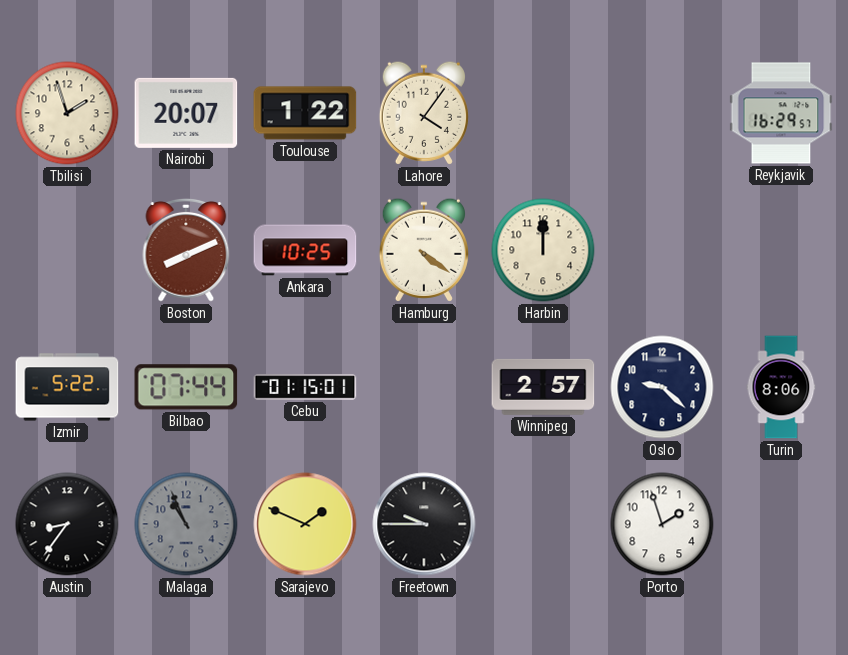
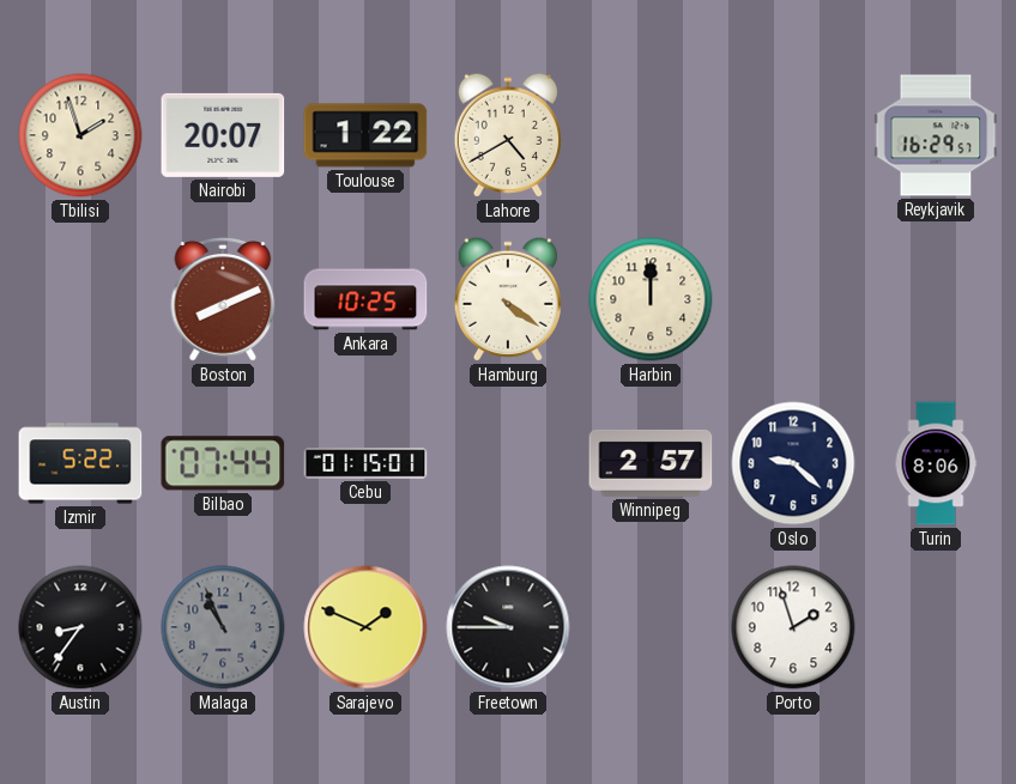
Lahore: 4:06 -> 4:40 (508, 135)
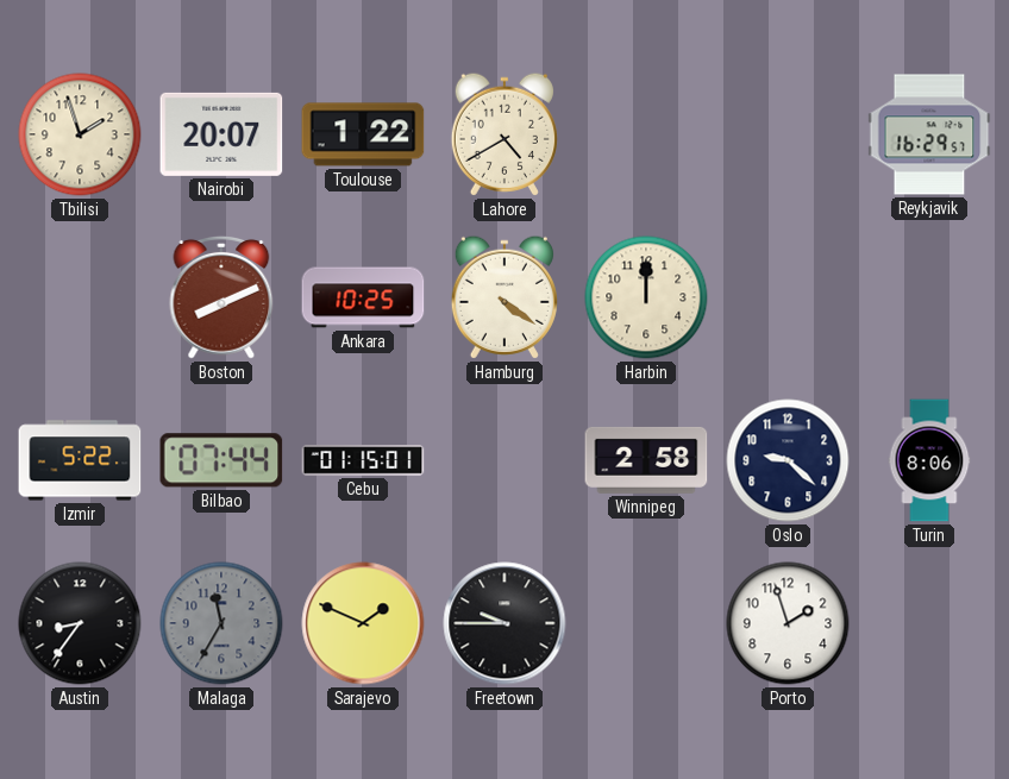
Winnipeg: 2:57 -> 2:58 (646, 460)
Malaga: 10:56 -> 11:35 (221, 623)
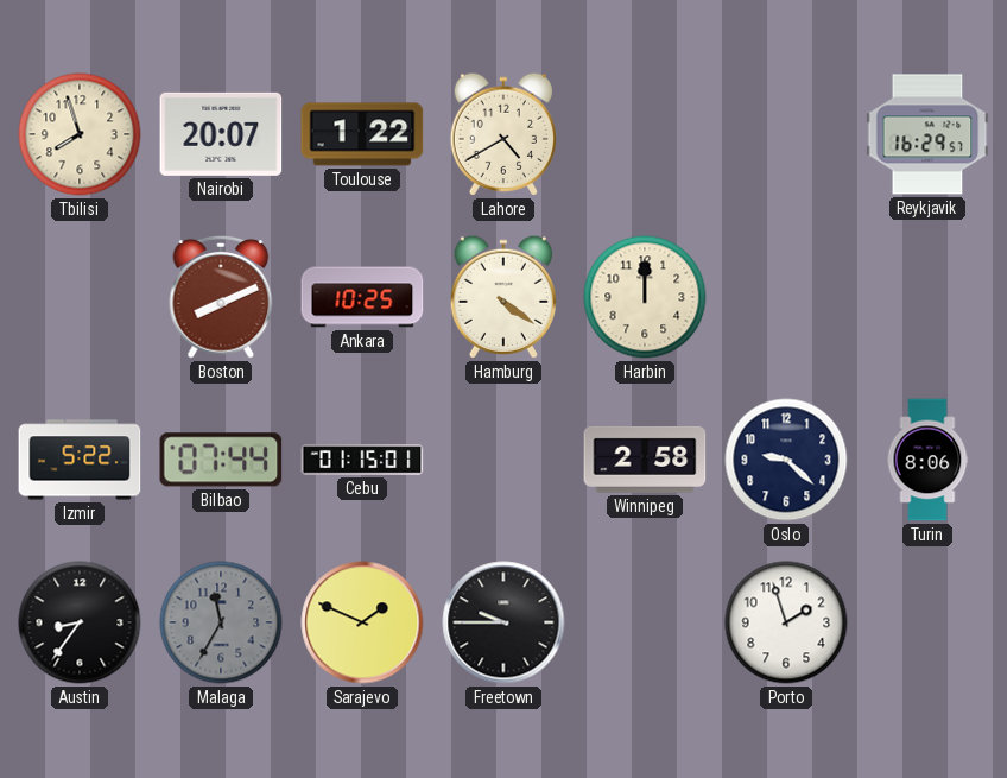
Tbilisi: 1:57 -> 7:57 (80, 134)
